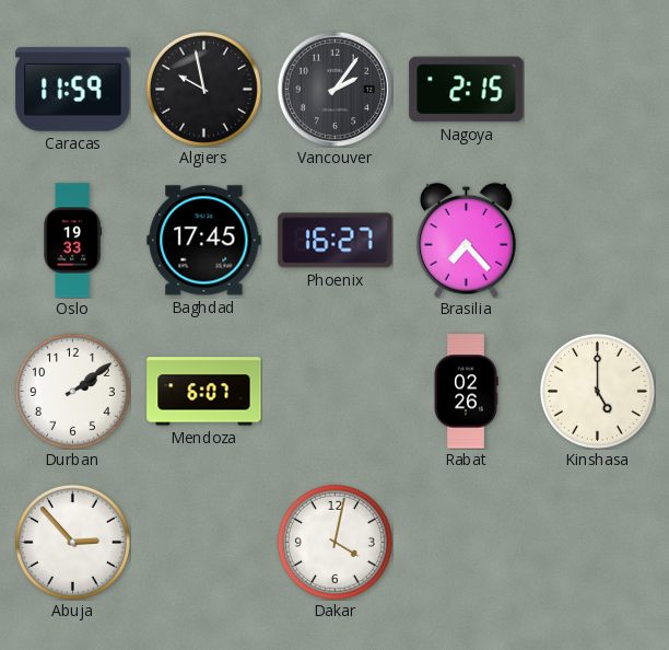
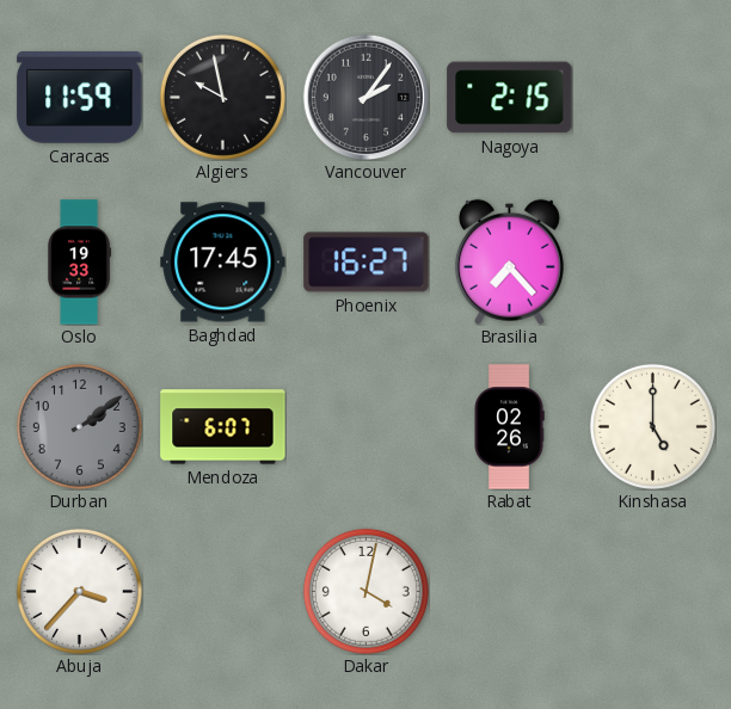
Durban dial: white -> grey (79, 426)
Abuja: 2:53 -> 3:37 (79, 591)
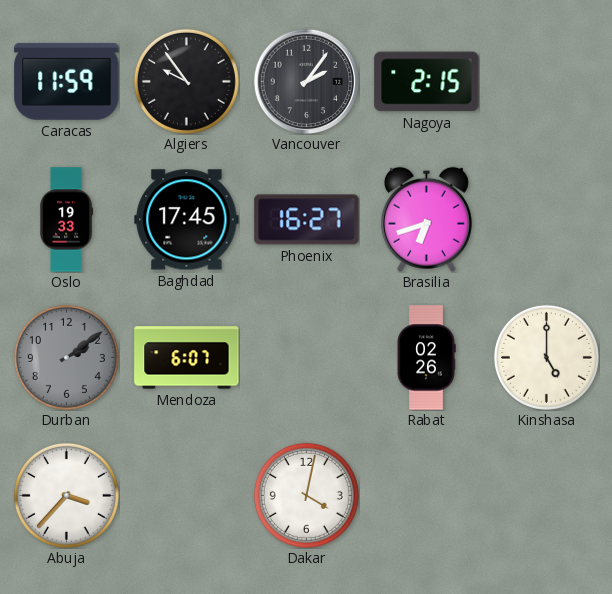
Algiers: 9:58 -> 9:54 (186, 81)
Brasilia: 7:23 -> 6:42 (426, 219)
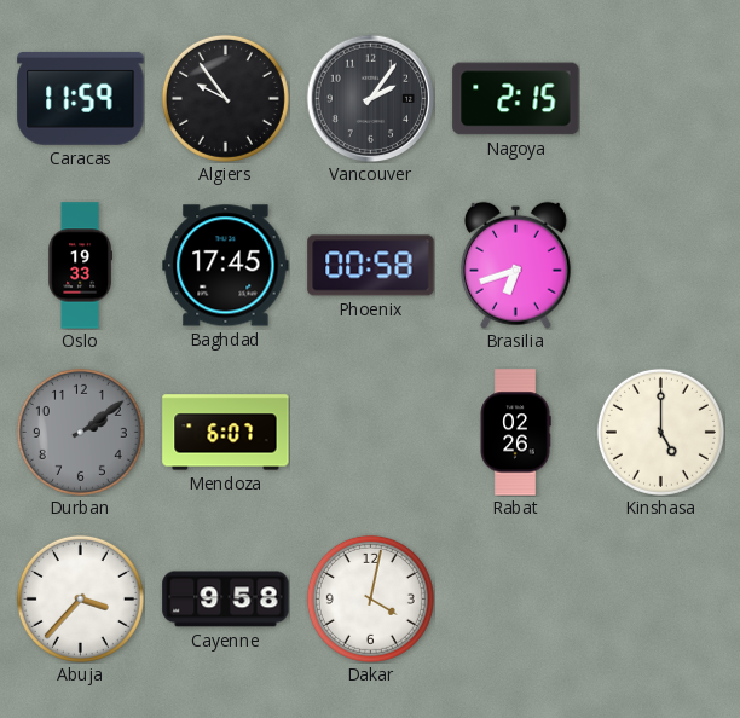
Phoenix: 16:27 -> 00:58 (371, 266)
Cayenne: none -> 9:58 (226, 600)
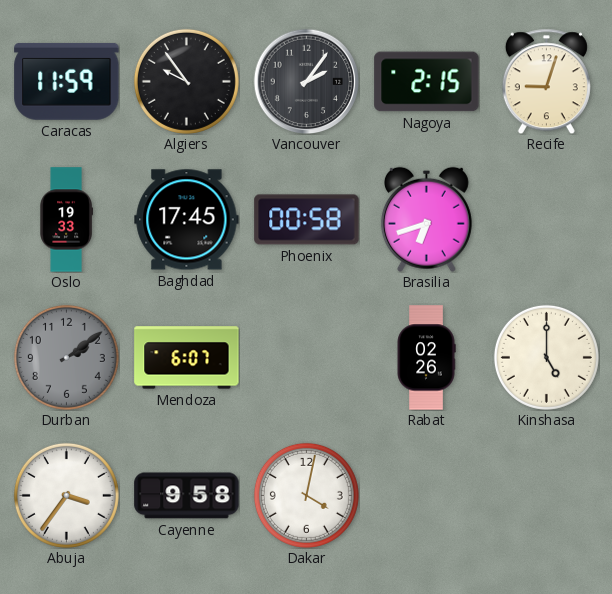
Recife: none -> 9:03 (546, 81)
Abuja: 3:37 -> 3:36 (66, 495)
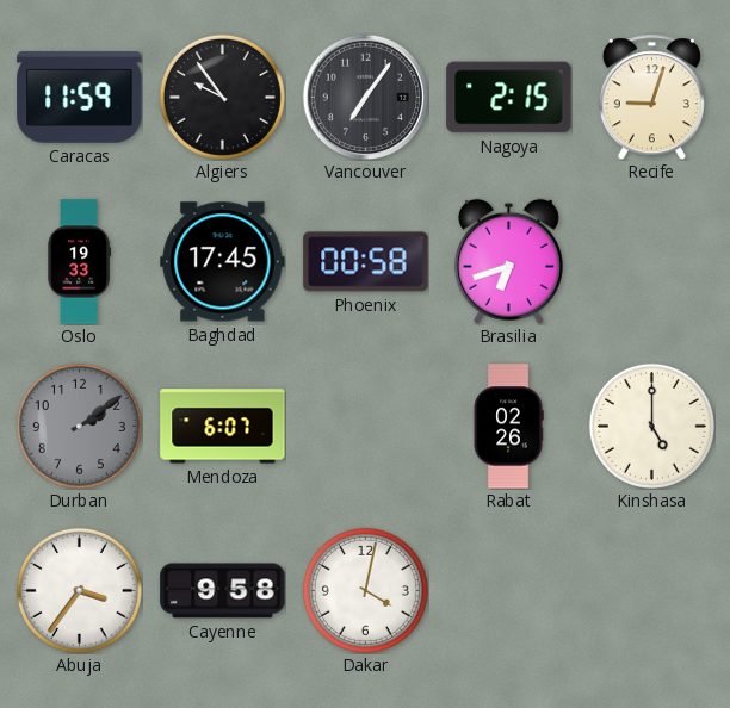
Vancouver: 2:06 -> 7:06 (365, 97)
